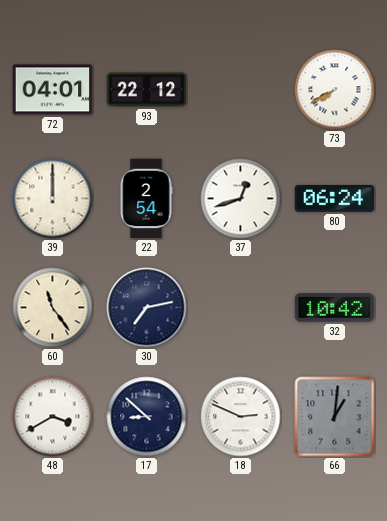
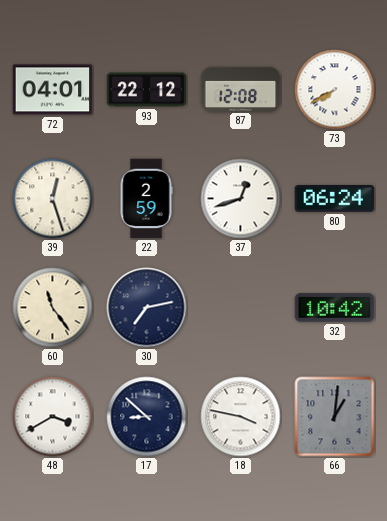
87: none -> 12:08 (241, 89)
39: 12:00 -> 12:27 (53, 199)
22: 2:54 -> 2:59 (146, 199)
18: 2:49 -> 3:47 (241, 417)
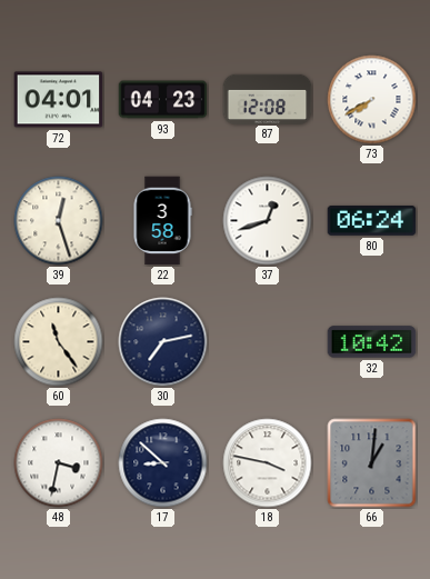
93: 22:12 -> 04:23 (163, 100)
22: 2:59 -> 3:58 (162, 221)
48: 3:40 -> 3:32 (59, 463)
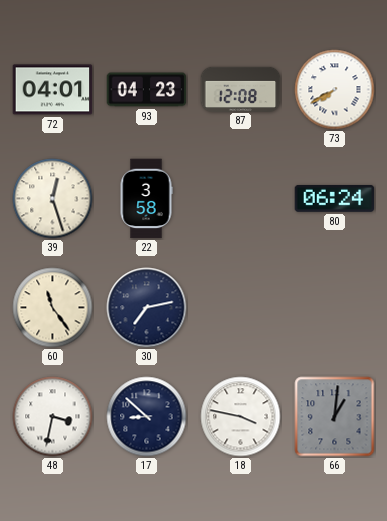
37: 12:42 -> none (268, 221)
32: 10:42 -> none (372, 342)
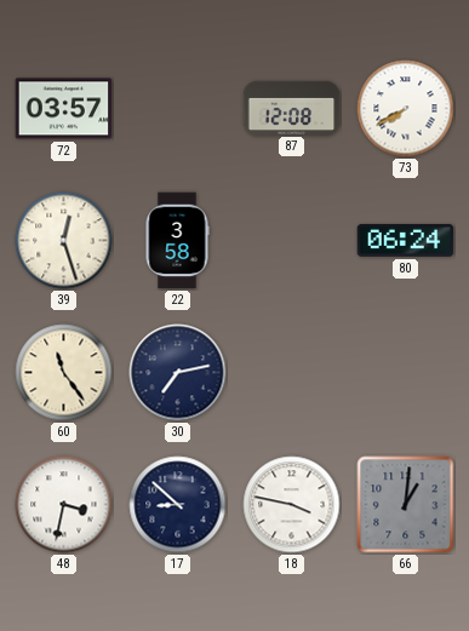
72: 04:01 -> 03:57 (64, 109)
93: 04:23 -> none (147, 90)
